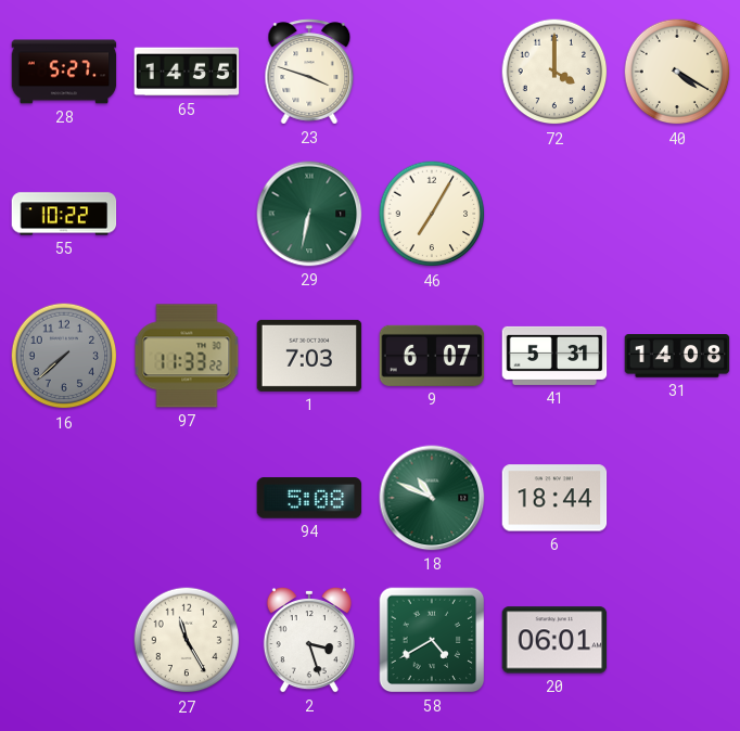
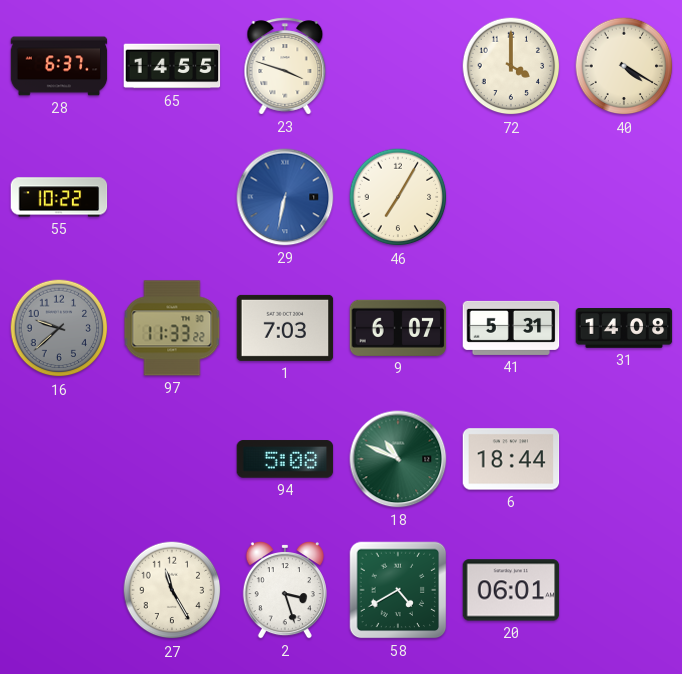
28: 5:27 -> 6:37 (59, 66)
29 dial: green -> blue (285, 197)
16: 7:38 -> 9:38 (59, 328)
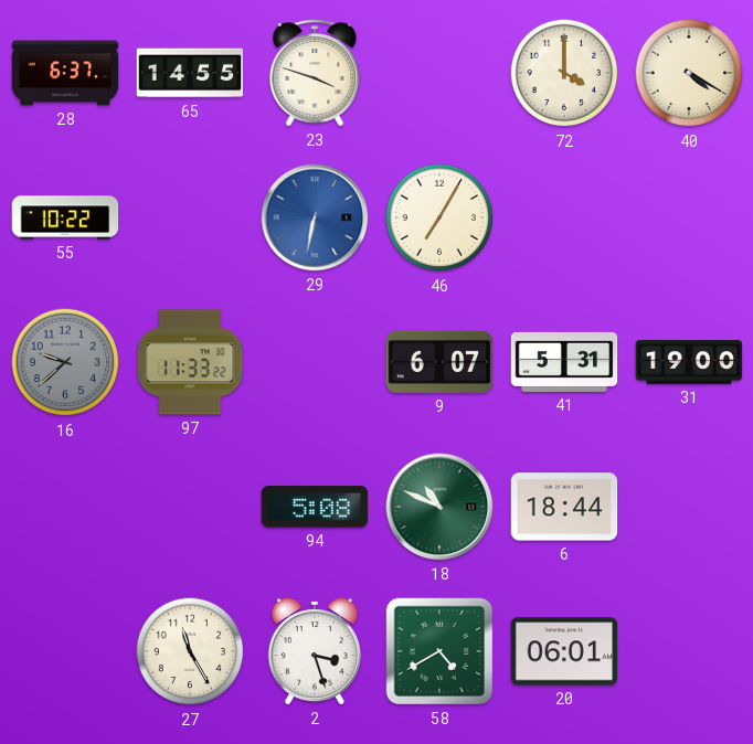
1: 7:03 -> none (285, 328)
31: 14:08 -> 19:00 (689, 363)
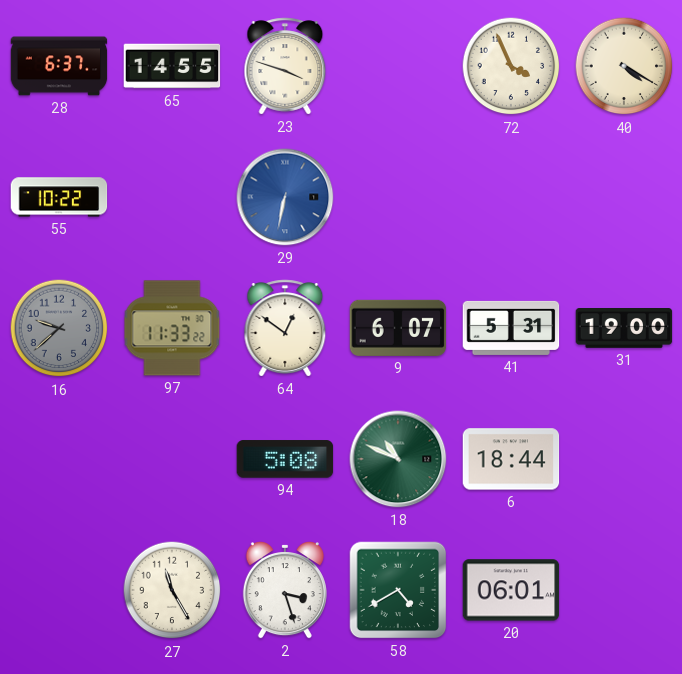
72: 4:00 -> 3:56 (511, 66)
46: 7:05 -> none (439, 217)
64: none -> 12:51 (285, 328)
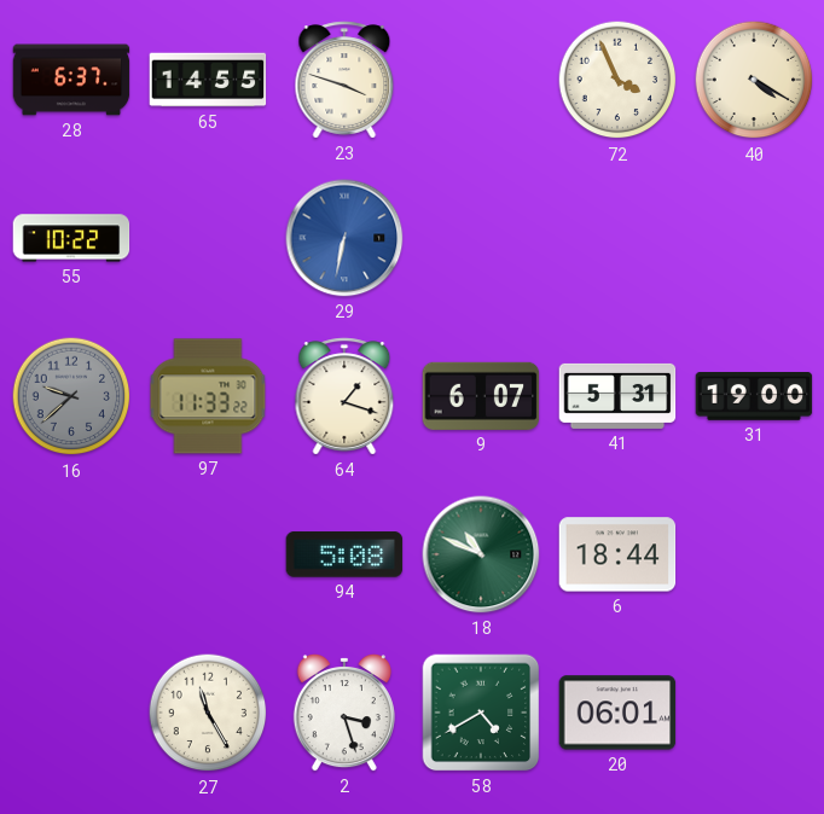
64: 12:51 -> 1:18 (344, 396)
